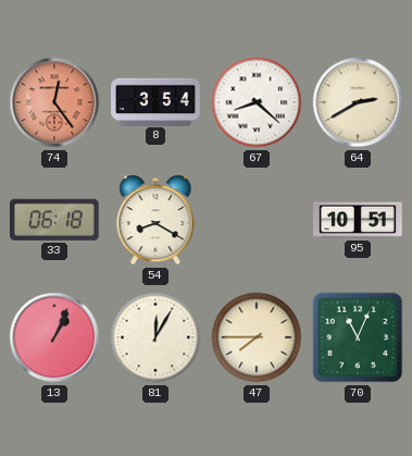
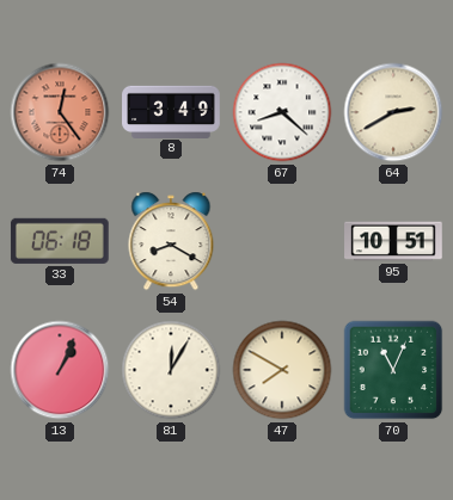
8: 3:54 -> 3:49 (171, 111)
47: 7:45 -> 7:50 (282, 370)
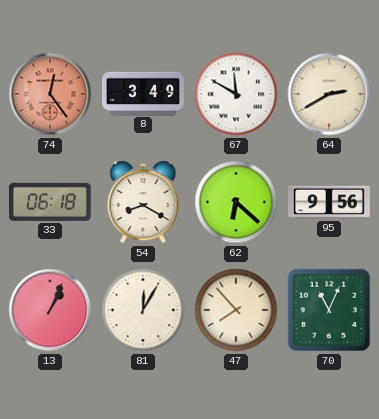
67: 8:22 -> 11:50 (236, 94)
62: none -> 6:22 (236, 202)
95: 10:51 -> 9:56 (329, 202)
47: 7:50 -> 7:53 (236, 310)
